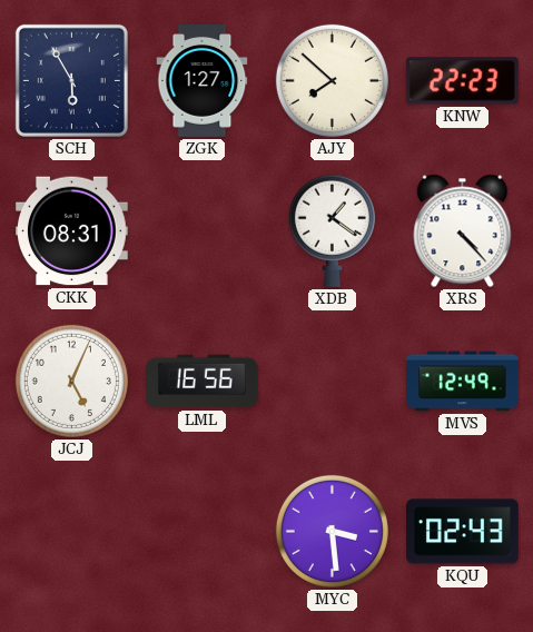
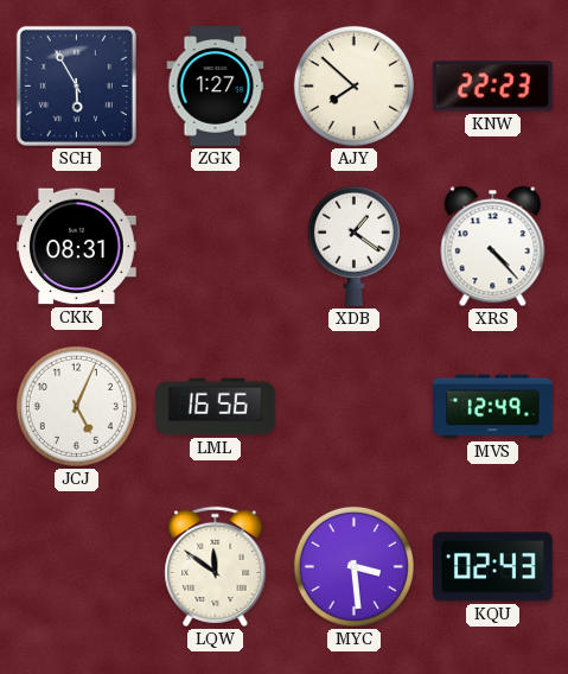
LQW: none -> 11:51 (216, 567)
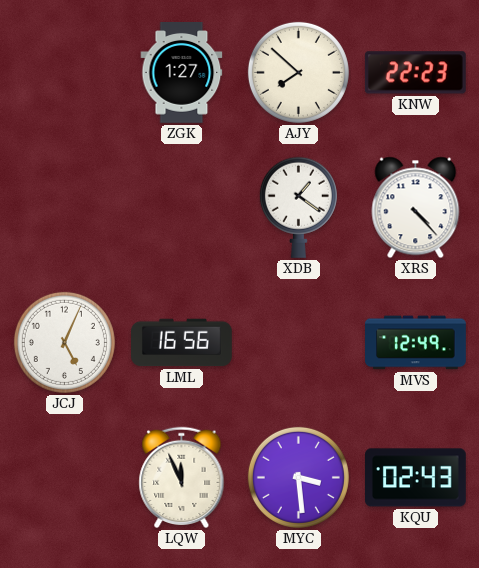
SCH: 5:55 -> none (76, 85)
CKK: 08:31 -> none (77, 247)
LQW: 11:51 -> 11:56 (182, 478)
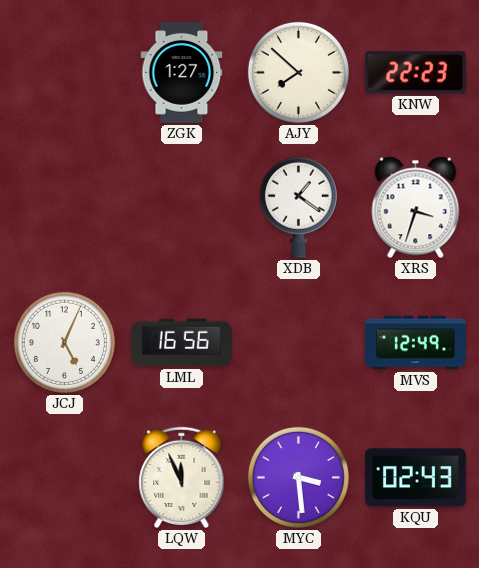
XRS: 4:23 -> 3:33 (416, 208)
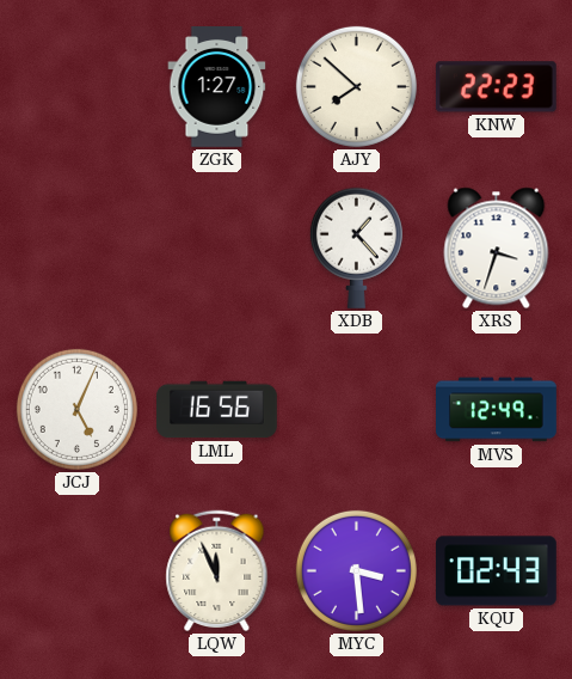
XDB: 1:21 -> 1:23 (356, 247)
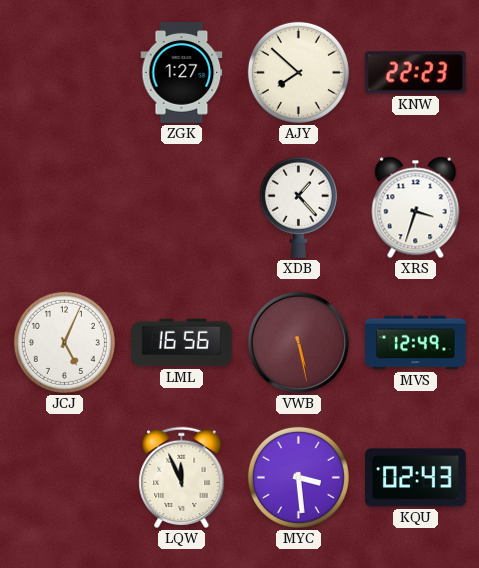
VWB: none -> 5:28 (299, 343)
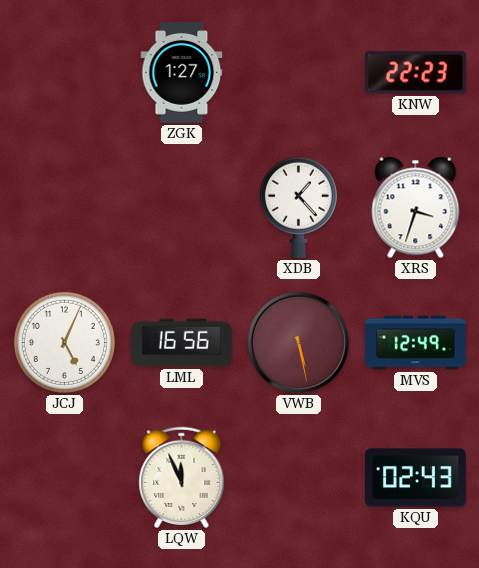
AJY: 7:52 -> none (298, 72)
MYC: 3:29 -> none (298, 477)
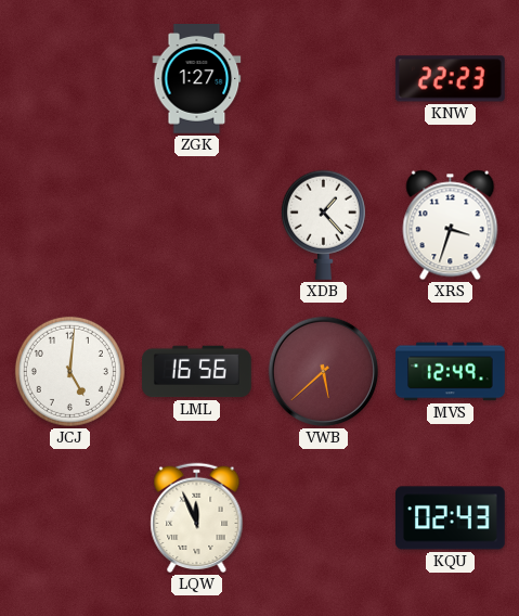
JCJ: 5:04 -> 5:01 (69, 371)
VWB: 5:28 -> 5:38 (324, 372)
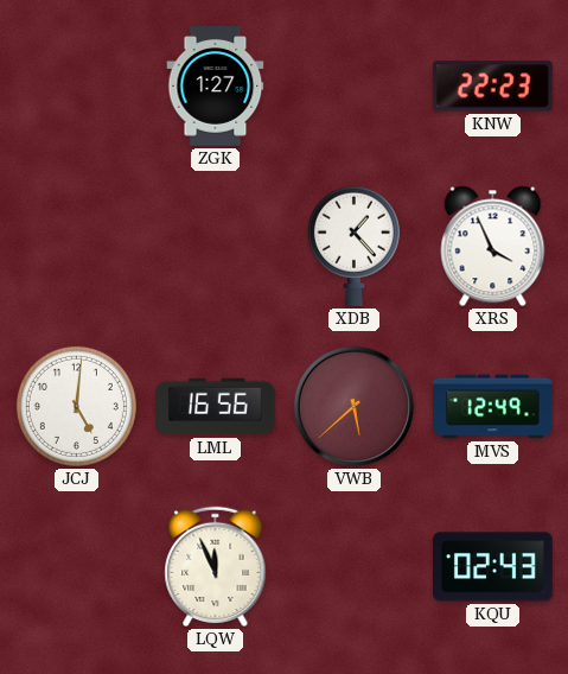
XRS: 3:33 -> 3:56 (493, 247)
